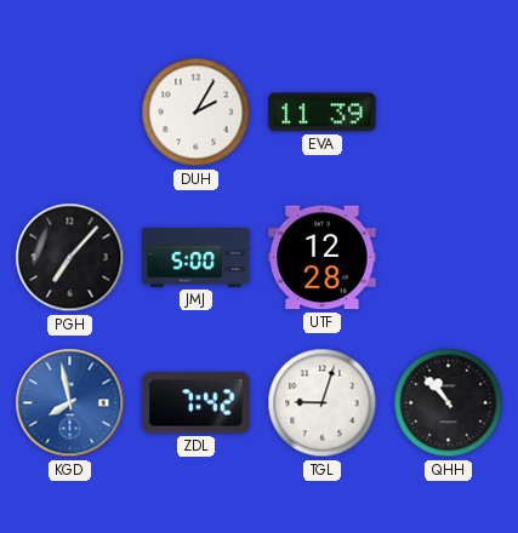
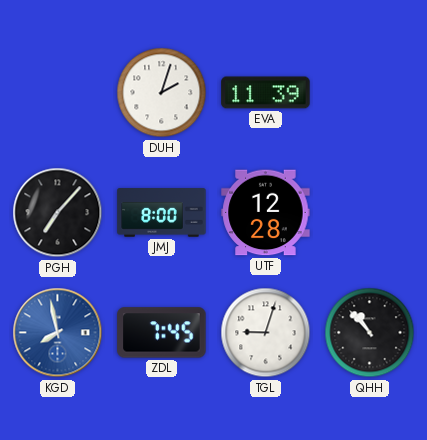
DUH: 2:05 -> 2:03 (162, 93)
JMJ: 5:00 -> 8:00 (162, 213)
ZDL: 7:42 -> 7:45 (162, 333)
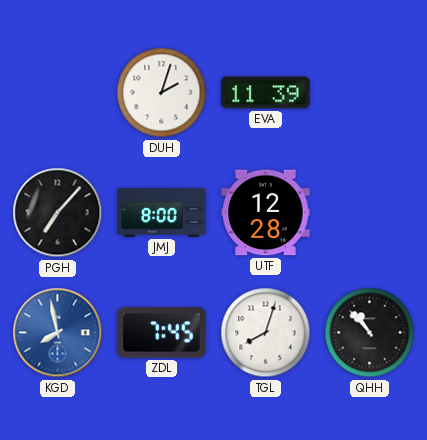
TGL: 9:03 -> 8:03 (266, 333)
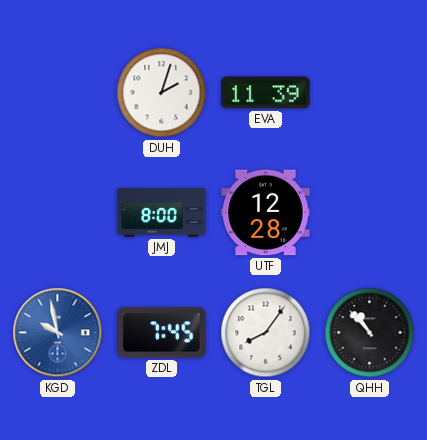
PGH: 7:07 -> none (58, 213)
KGD: 7:58 -> 9:58 (58, 333)
TGL: 8:03 -> 8:06 (266, 333)
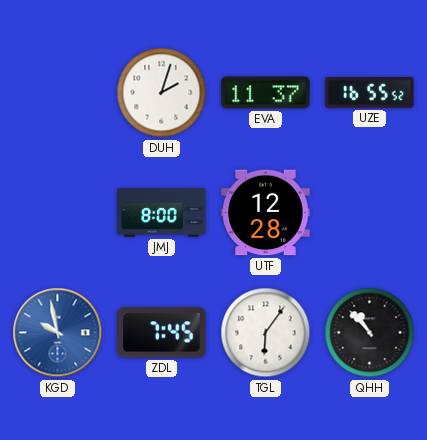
EVA: 11:39 -> 11:37 (266, 93)
UZE: none -> 16:55 (370, 92)
TGL: 8:06 -> 6:06 (266, 333)
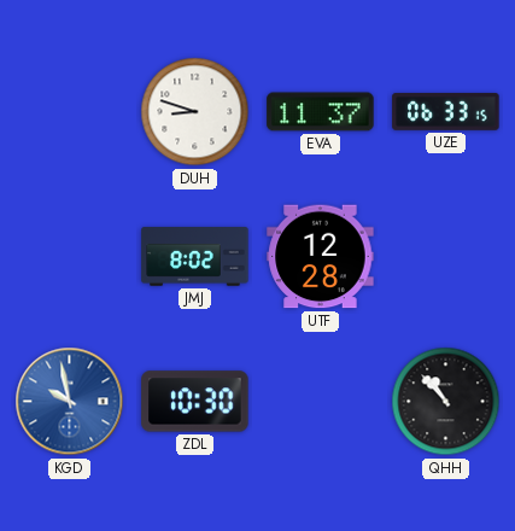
DUH: 2:03 -> 8:48 (195, 112)
UZE: 16:55 -> 06:33 (446, 111)
JMJ: 8:00 -> 8:02 (195, 257)
ZDL: 7:45 -> 10:30 (195, 402)
TGL: 6:06 -> none (266, 333)
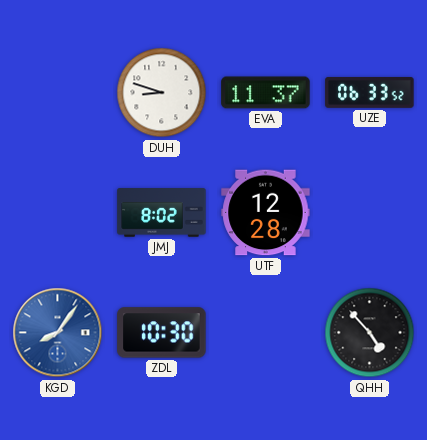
UZE: 06:33:15 -> 06:33:52 (370, 92)
KGD: 9:58 -> 8:06 (58, 333)
QHH: 10:53 -> 4:53 (370, 333)
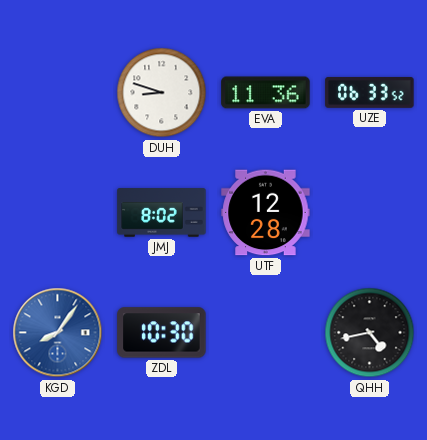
EVA: 11:37 -> 11:36 (266, 93)
QHH: 4:53 -> 4:43 (370, 333)
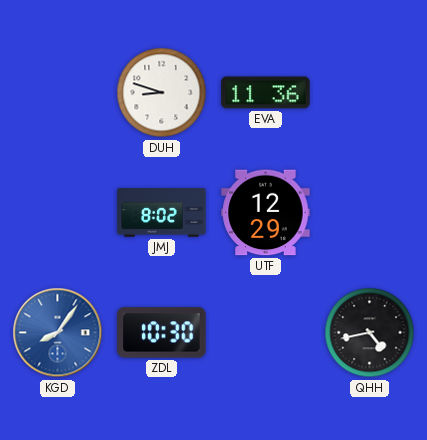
UZE: 06:33 -> none (370, 92)
UTF: 12:28 -> 12:29 (266, 213)
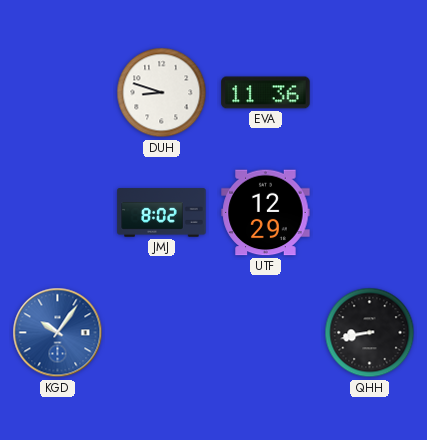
KGD: 8:06 -> 10:06 (58, 333)
ZDL: 10:30 -> none (162, 333)
QHH: 4:43 -> 8:43 (370, 333)
